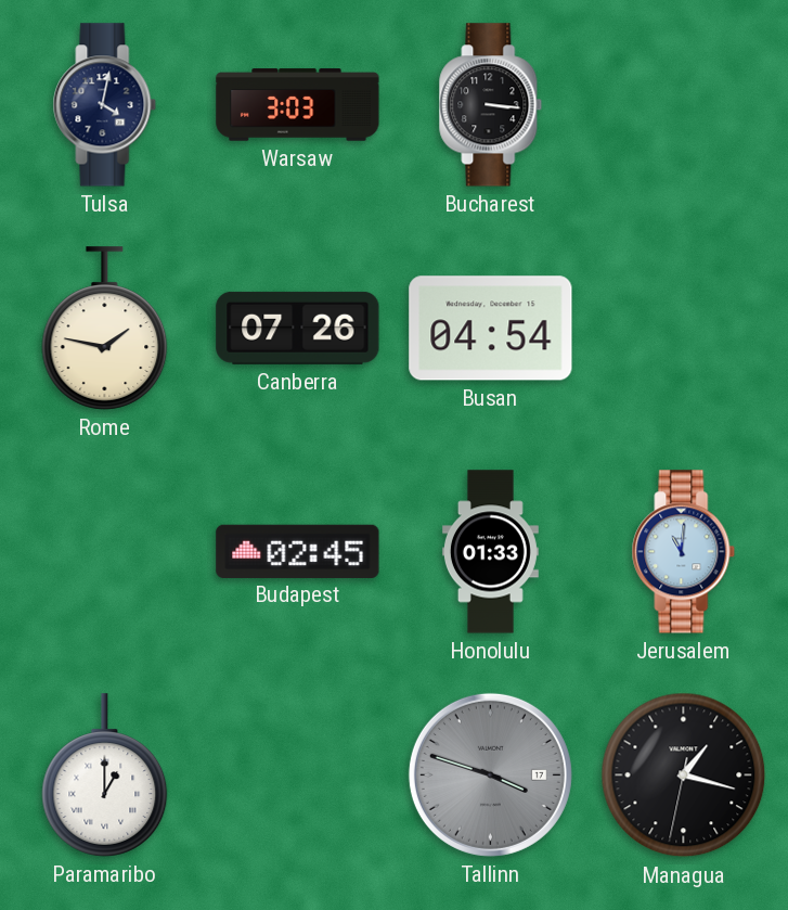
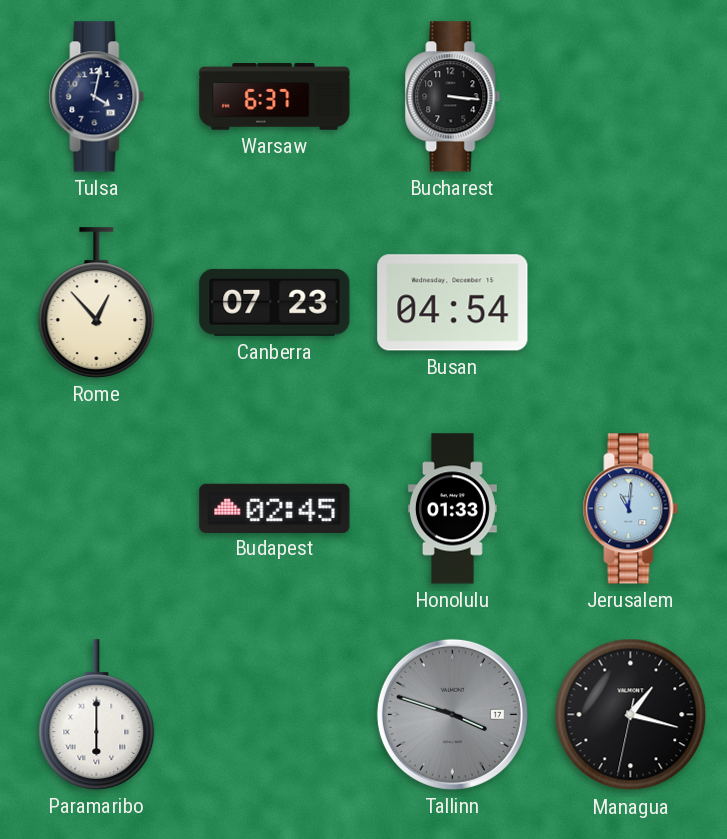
Warsaw: 3:03 -> 6:37 (275, 97)
Rome: 1:47 -> 12:53 (97, 303)
Canberra: 07:26 -> 07:23 (275, 302)
Paramaribo: 1:00 -> 6:00 (97, 715)
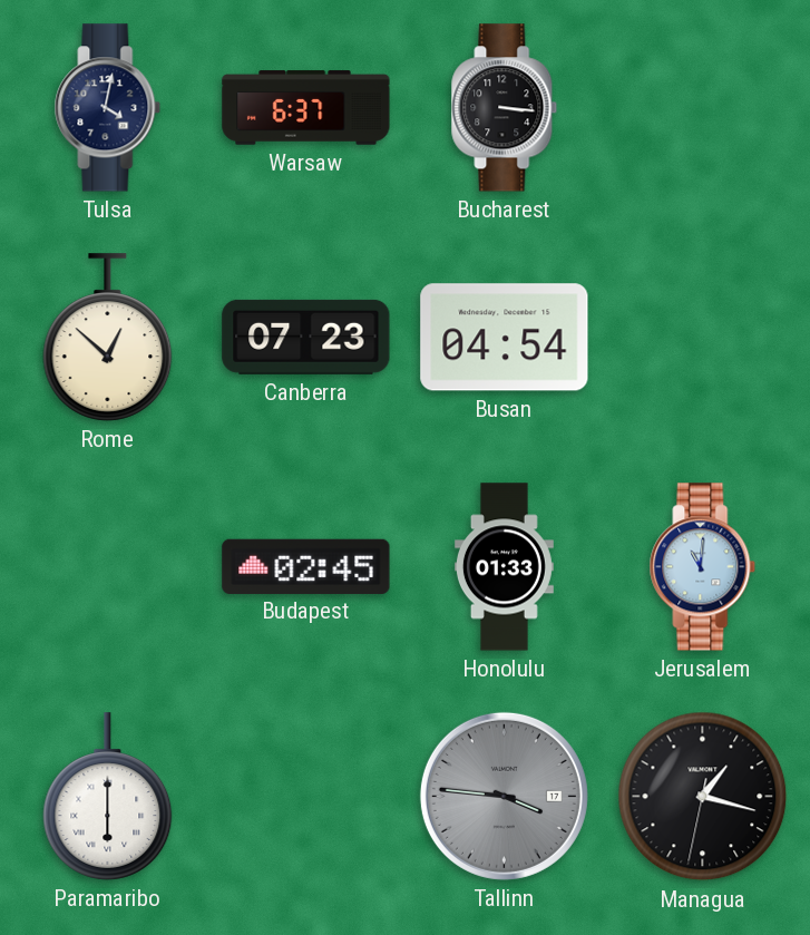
Rome: 12:53 -> 12:52 (108, 338)
Tallinn: 3:48 -> 3:46 (504, 796)
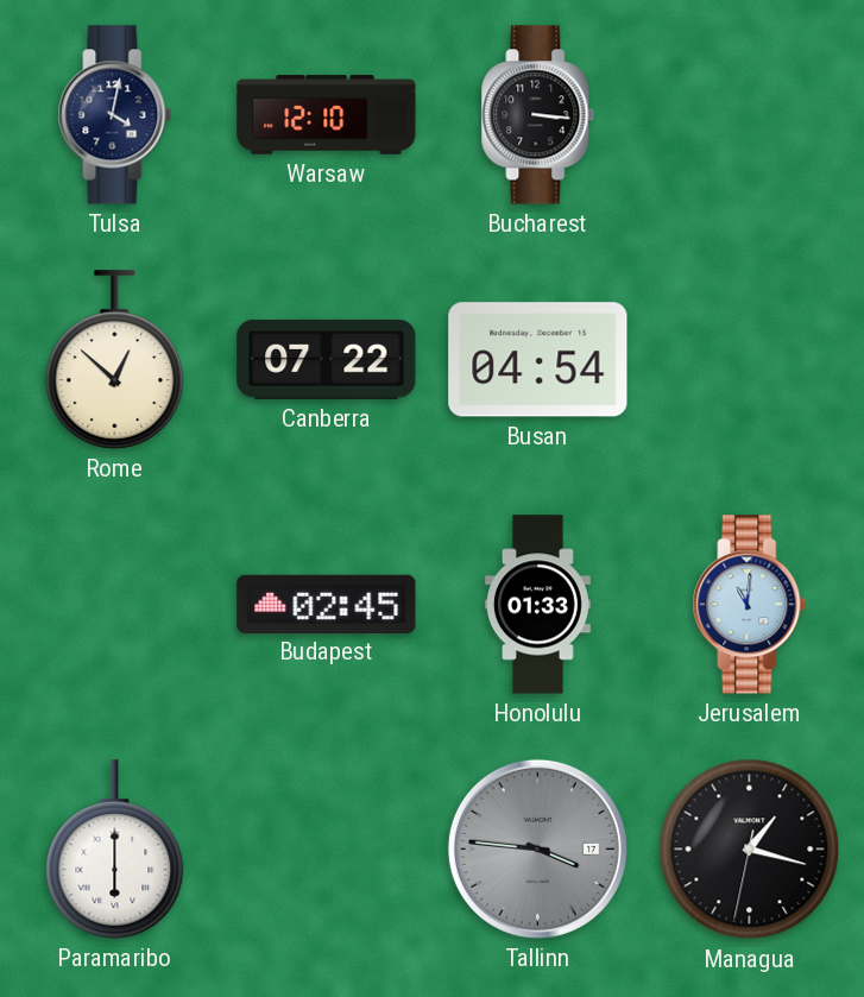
Warsaw: 6:37 -> 12:10 (327, 115)
Canberra: 07:23 -> 07:22 (327, 359)
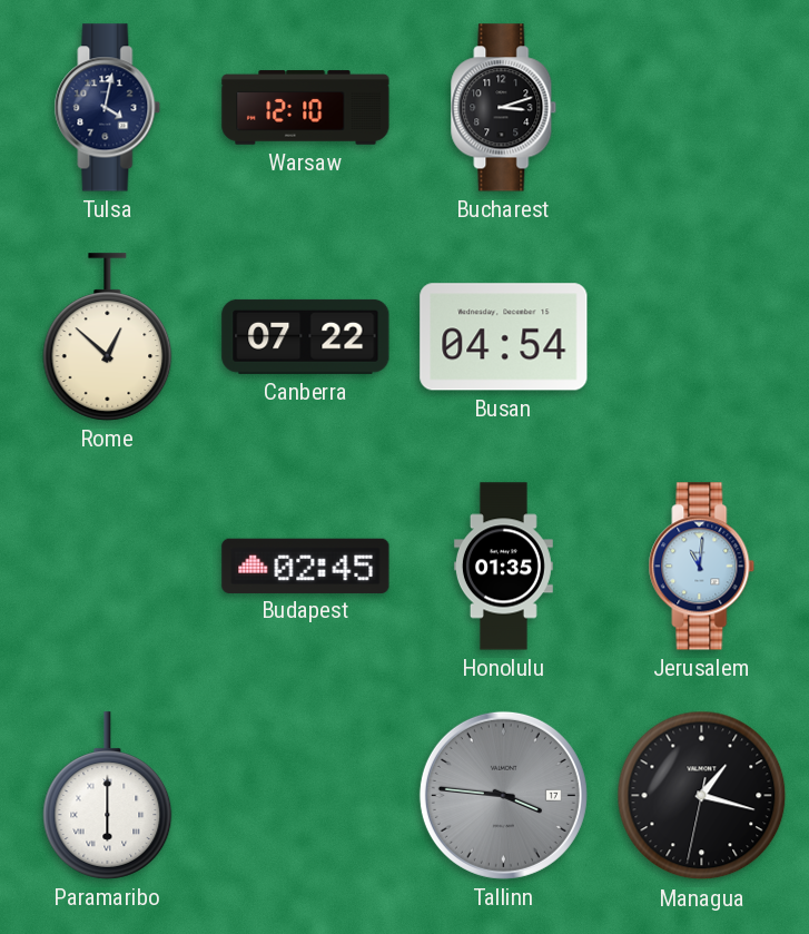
Bucharest: 3:16 -> 3:12 (504, 108)
Honolulu: 01:33 -> 01:35 (503, 567)
